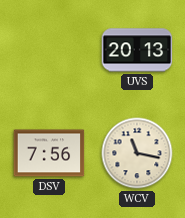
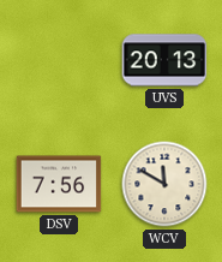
WCV: 11:17 -> 11:50 (164, 184)
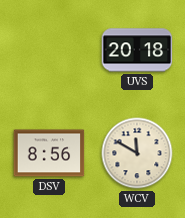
UVS: 20:13 -> 20:18 (137, 50)
DSV: 7:56 -> 8:56 (49, 153)
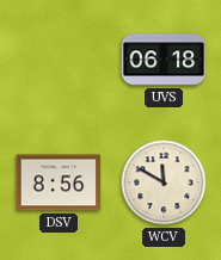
UVS: 20:18 -> 06:18 (164, 60)
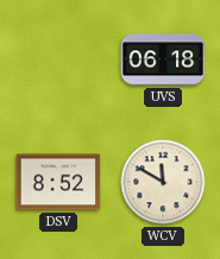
DSV: 8:56 -> 8:52 (58, 182)
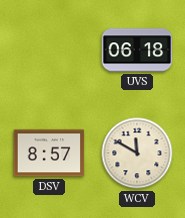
DSV: 8:52 -> 8:57 (49, 153)
